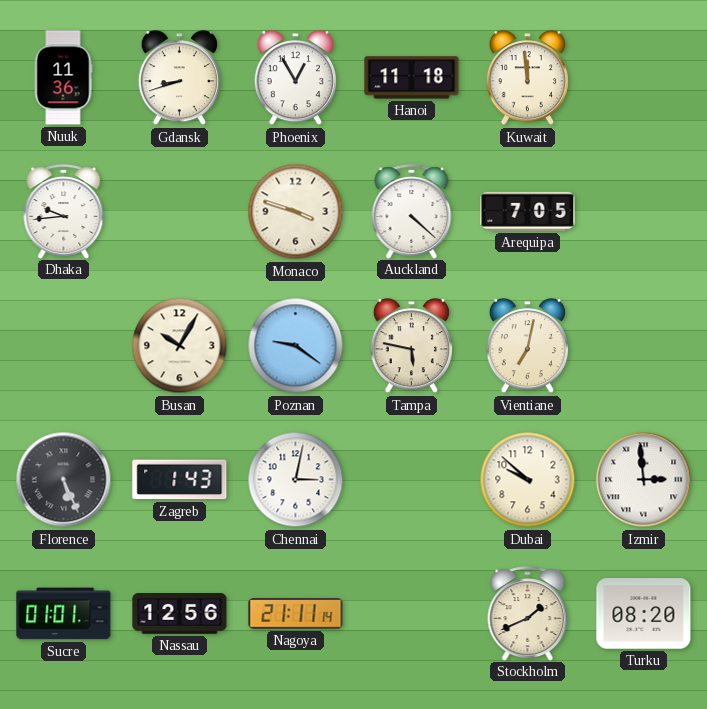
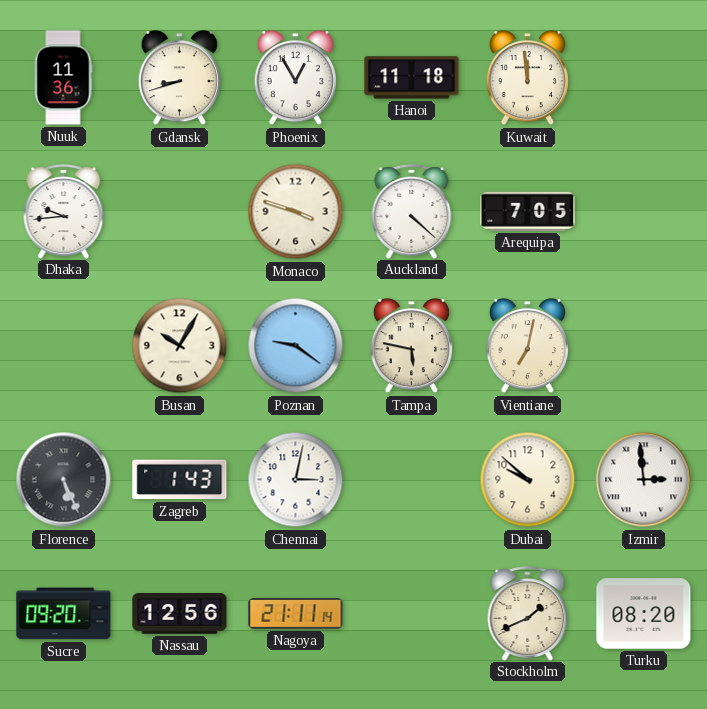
Sucre: 01:01 -> 09:20 (64, 614)
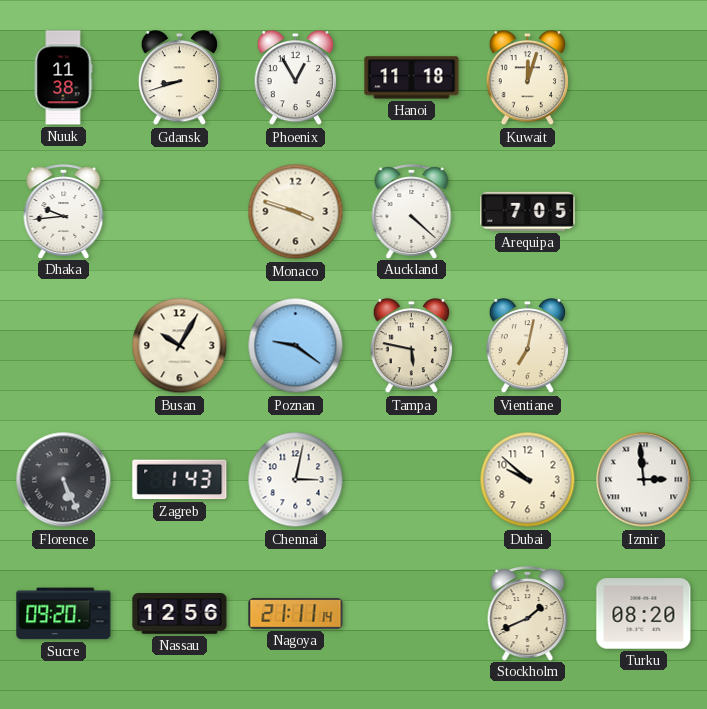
Nuuk: 11:36 -> 11:38 (63, 78)
Kuwait: 11:59 -> 12:03 (527, 78)
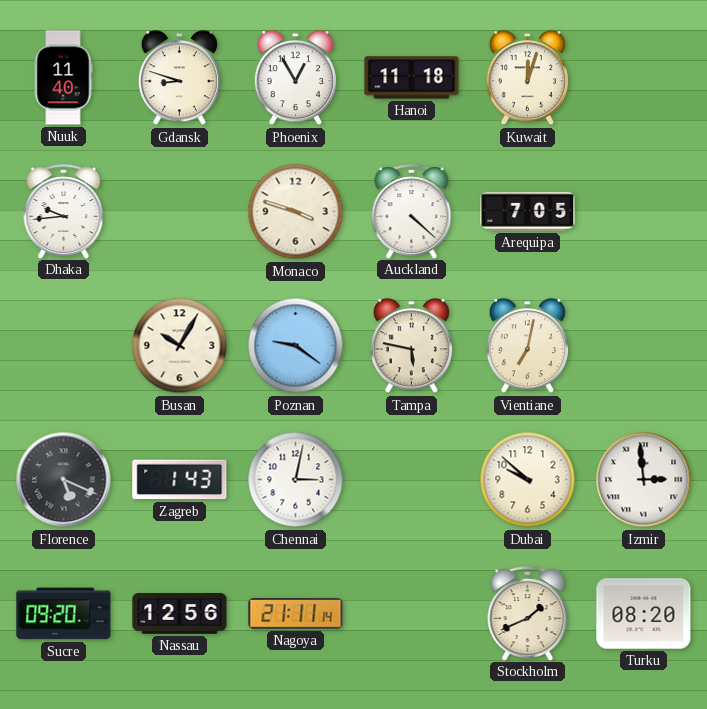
Nuuk: 11:38 -> 11:40 (63, 78)
Gdansk: 8:42 -> 8:48 (179, 78)
Florence: 5:26 -> 5:19 (64, 480)
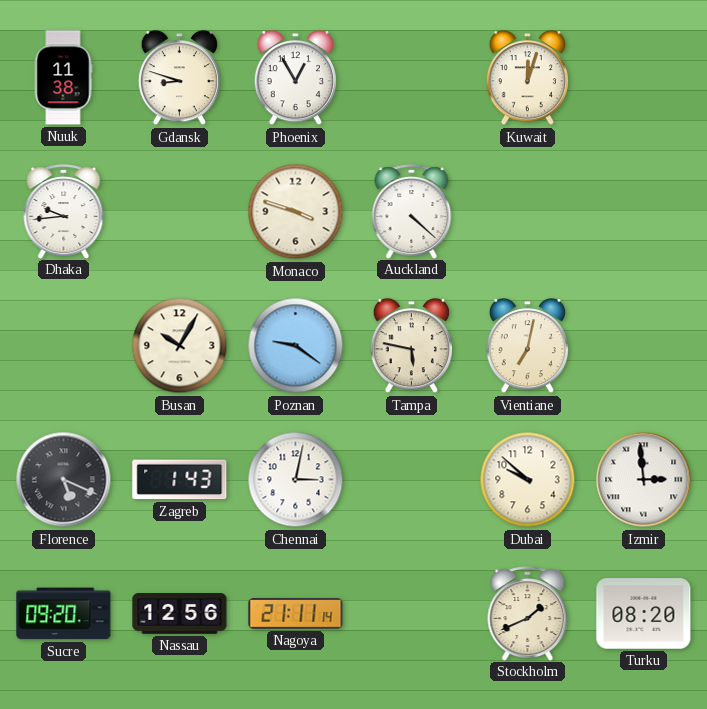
Nuuk: 11:40 -> 11:38 (63, 78)
Hanoi: 11:18 -> none (412, 78)
Arequipa: 7:05 -> none (528, 211)
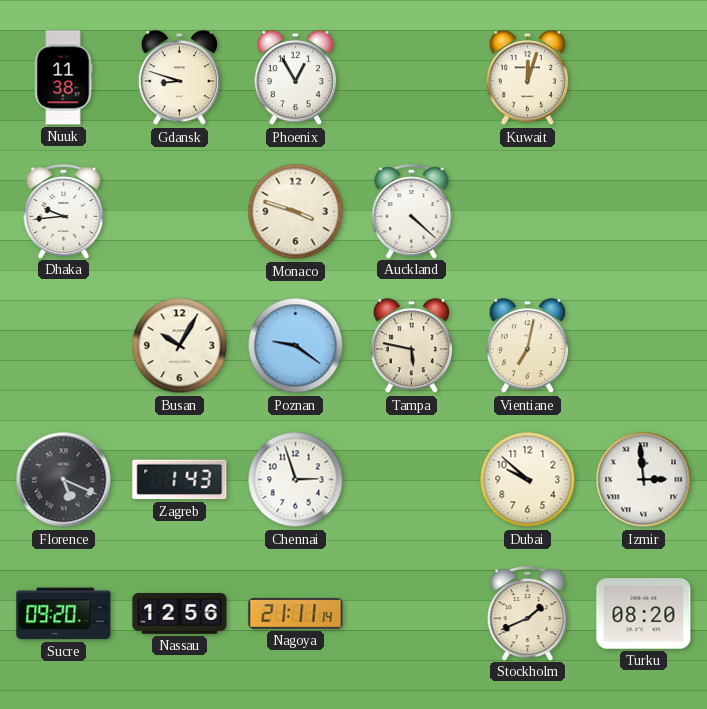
Chennai: 3:02 -> 2:57 (296, 480)
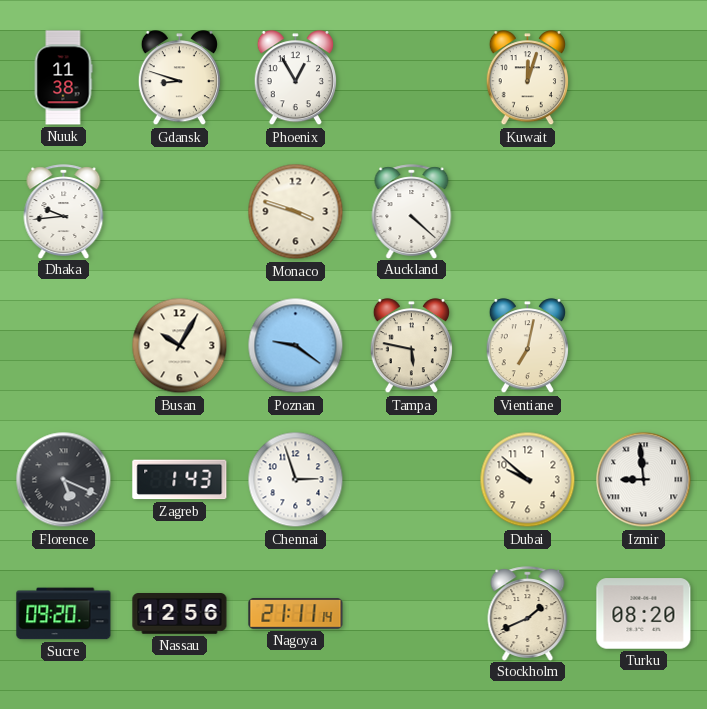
Izmir: 2:59 -> 8:59 (644, 480)
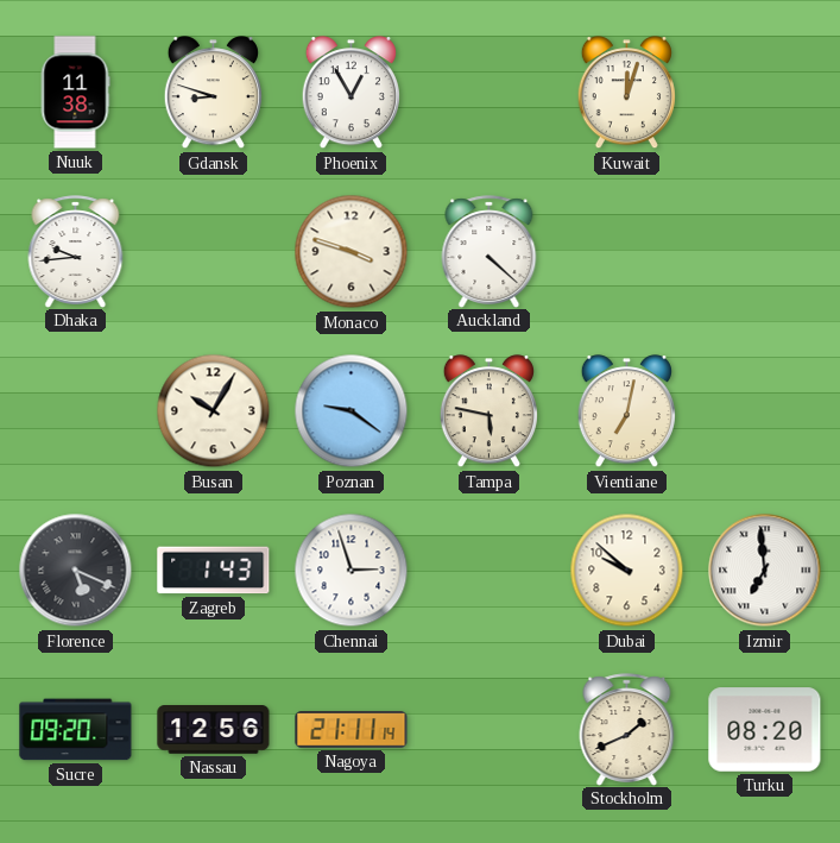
Izmir: 8:59 -> 6:59 (765, 571)
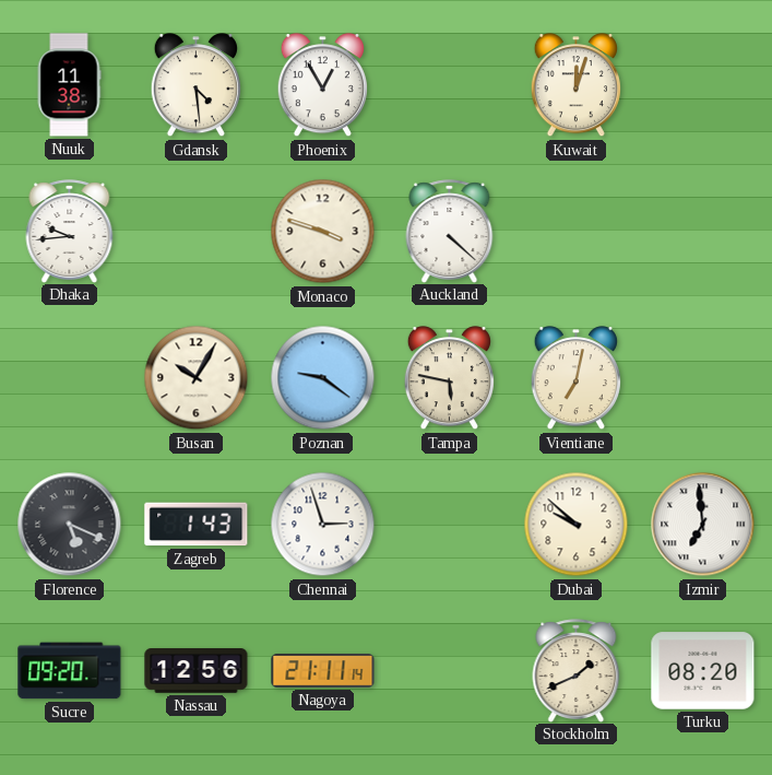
Gdansk: 8:48 -> 4:29 (195, 85)
